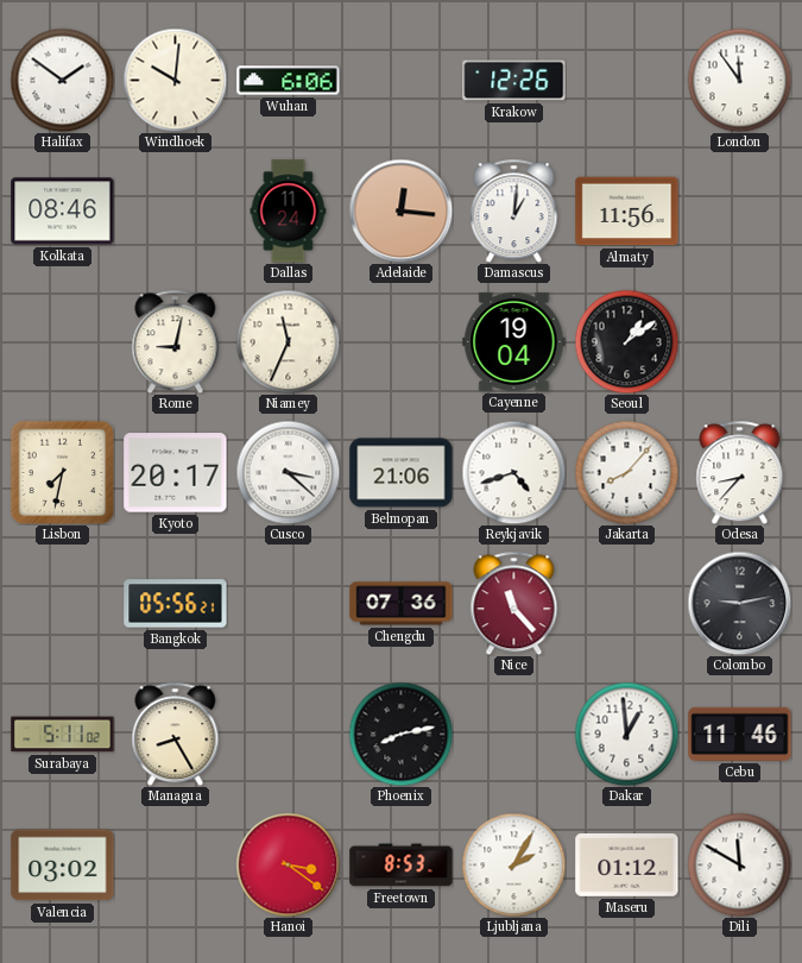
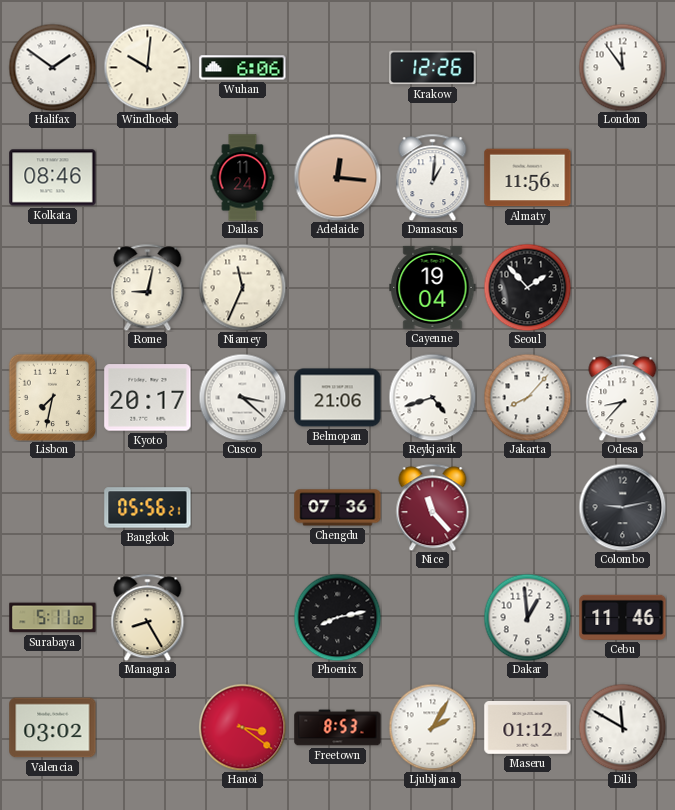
Seoul: 1:09 -> 1:53 (527, 287)
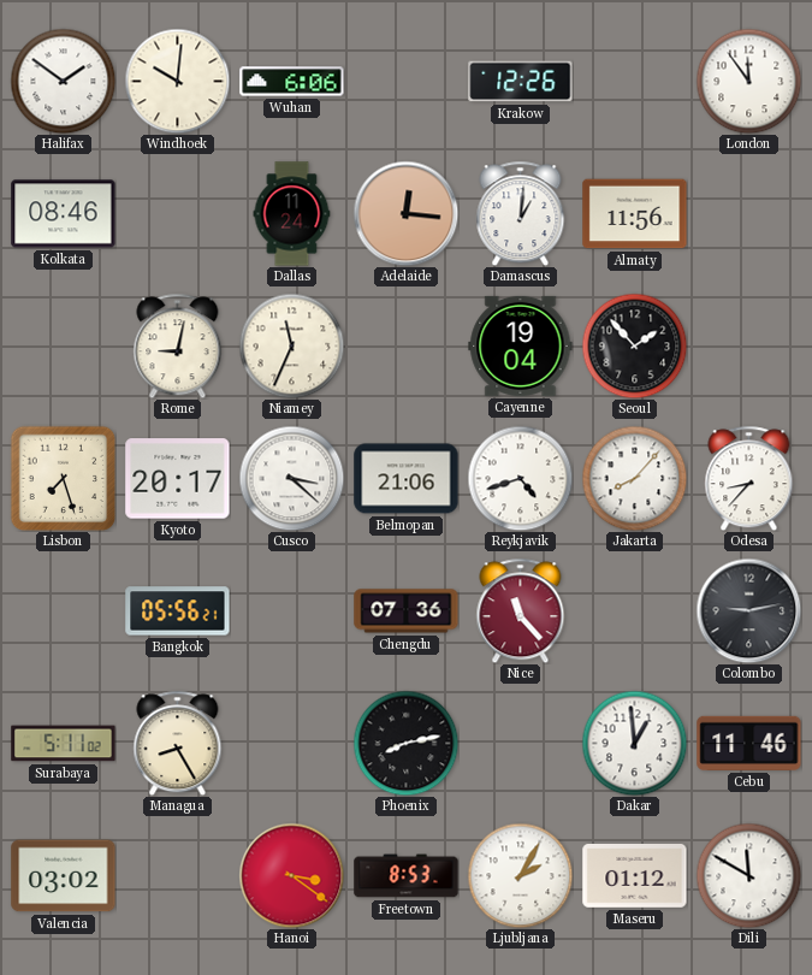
Lisbon: 7:32 -> 7:27 (63, 478)
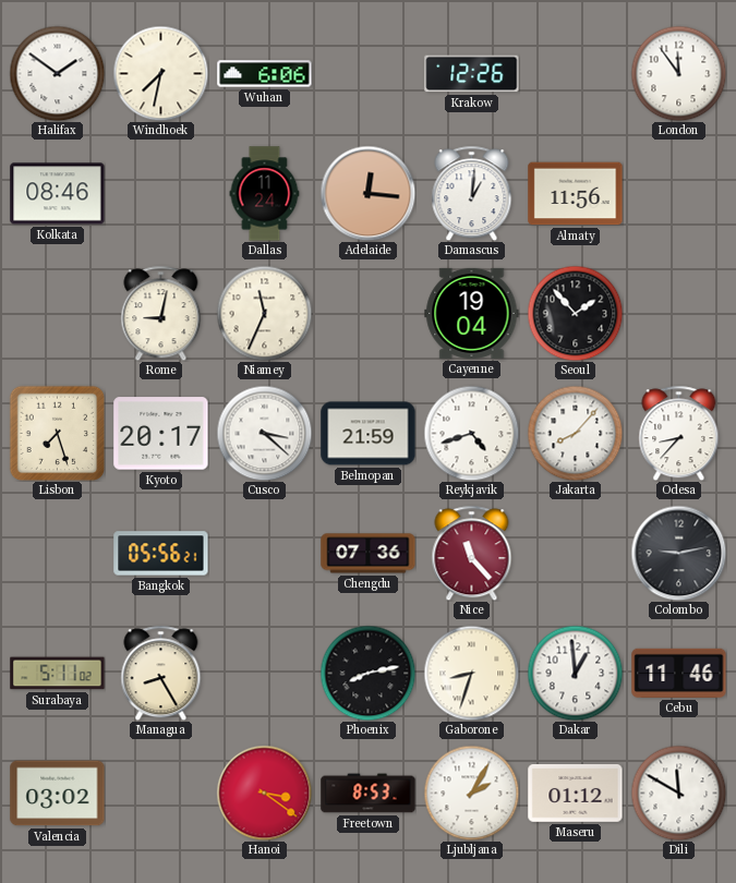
Windhoek: 10:01 -> 7:32 (160, 73)
Belmopan: 21:06 -> 21:59 (369, 434)
Gaborone: none -> 8:33 (471, 673)
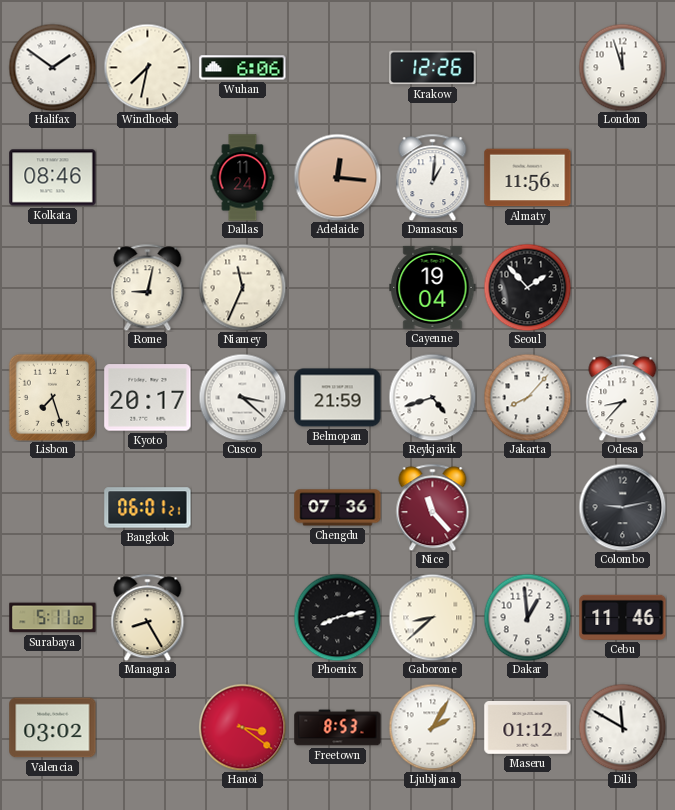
London: 11:54 -> 11:57 (622, 67)
Bangkok: 05:56 -> 06:01 (148, 508)
Gaborone: 8:33 -> 8:38 (432, 617)
